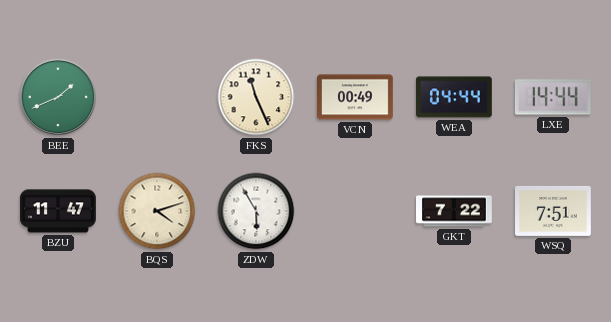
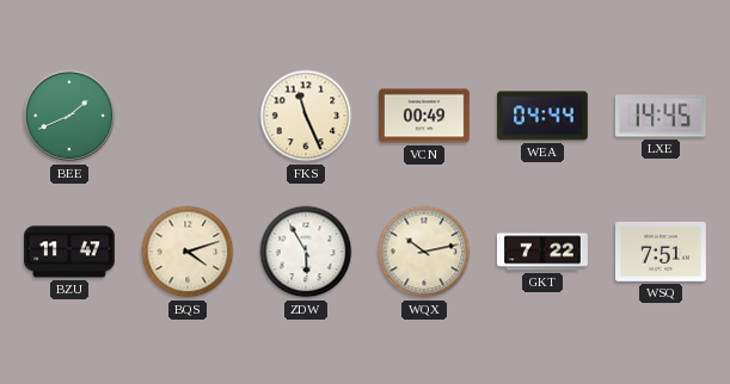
LXE: 14:44 -> 14:45 (661, 116)
WQX: none -> 10:13 (424, 252)
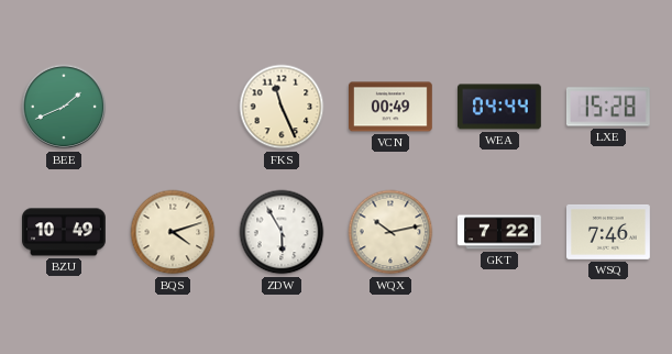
LXE: 14:45 -> 15:28 (608, 107)
BZU: 11:47 -> 10:49 (65, 232)
WSQ: 7:51 -> 7:46 (609, 232)
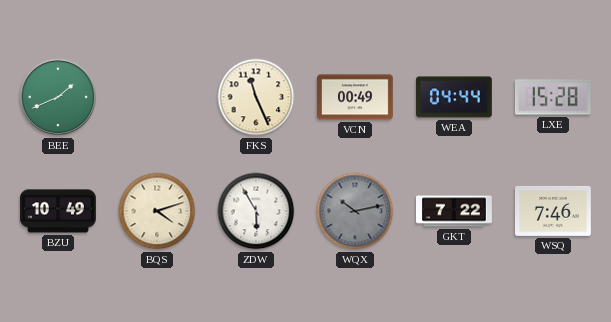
WQX dial: cream -> grey (355, 211)
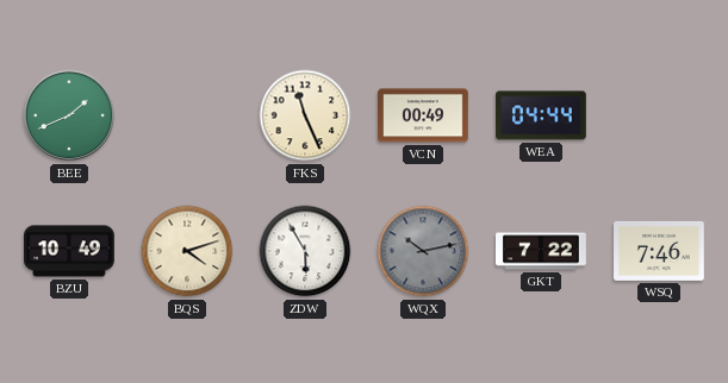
LXE: 15:28 -> none (553, 97)
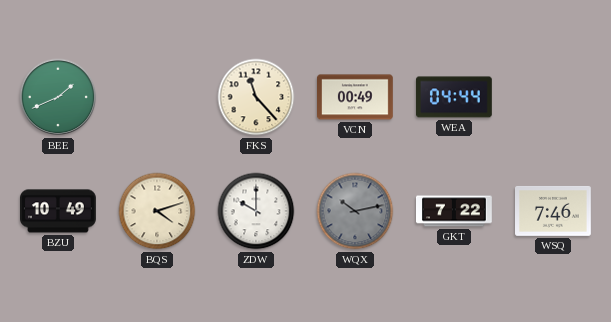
FKS: 11:26 -> 11:23 (256, 97)
ZDW: 5:55 -> 10:00 (256, 211)
